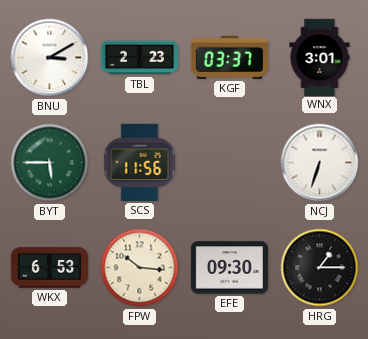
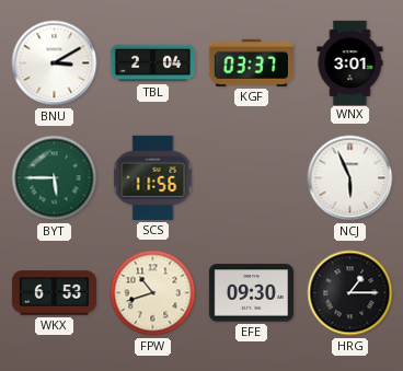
TBL: 2:23 -> 2:04 (152, 63)
NCJ: 6:33 -> 5:56 (350, 178)
FPW: 10:16 -> 10:42 (153, 293)
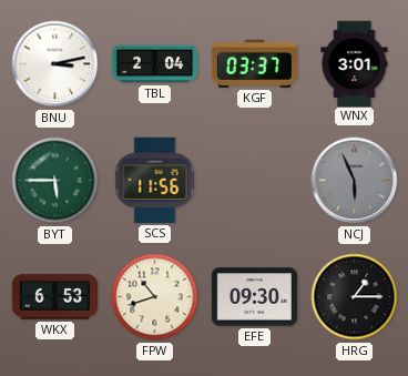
BNU: 3:10 -> 3:13 (55, 64)
NCJ dial: white -> grey (355, 181)
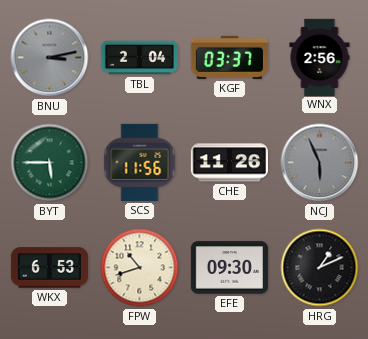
BNU dial: white -> grey (50, 58)
WNX: 3:01 -> 2:56 (320, 57)
CHE: none -> 11:26 (229, 163)
HRG: 1:15 -> 1:11 (320, 268)
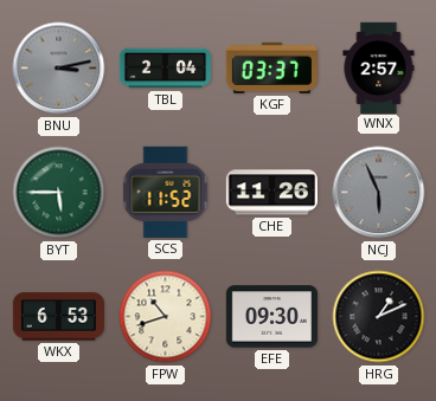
WNX: 2:56 -> 2:57 (379, 67)
SCS: 11:56 -> 11:52 (166, 192)
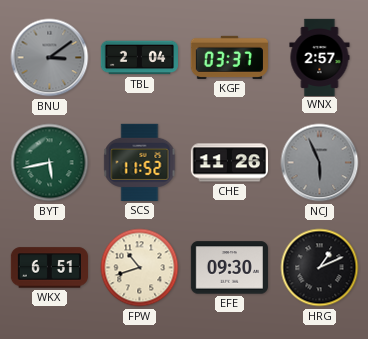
BNU: 3:13 -> 3:09 (50, 58)
BYT: 5:45 -> 5:43 (50, 163)
WKX: 6:53 -> 6:51 (49, 268)
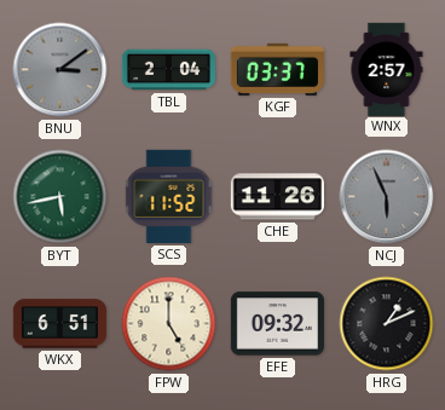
FPW: 10:42 -> 5:00 (169, 324)
EFE: 09:30 -> 09:32 (277, 324)
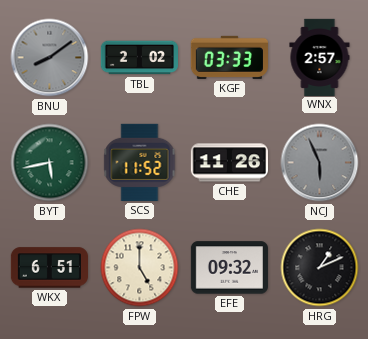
BNU: 3:09 -> 8:09 (50, 58)
TBL: 2:04 -> 2:02 (139, 58)
KGF: 03:37 -> 03:33 (229, 57)
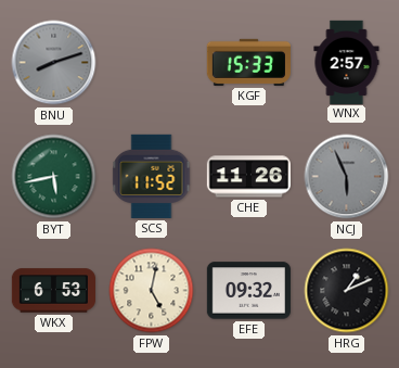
BNU: 8:09 -> 8:12 (54, 63)
TBL: 2:02 -> none (139, 58)
KGF: 03:33 -> 15:33 (248, 62)
WKX: 6:51 -> 6:53 (53, 291)
FPW: 5:00 -> 5:02 (152, 291)
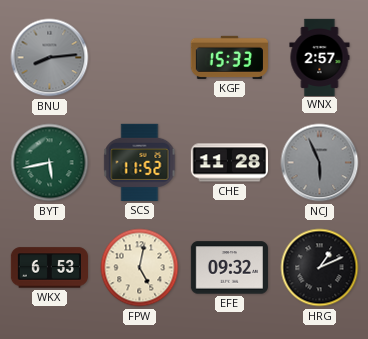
BNU: 8:12 -> 8:14 (50, 58)
CHE: 11:26 -> 11:28 (229, 163)
